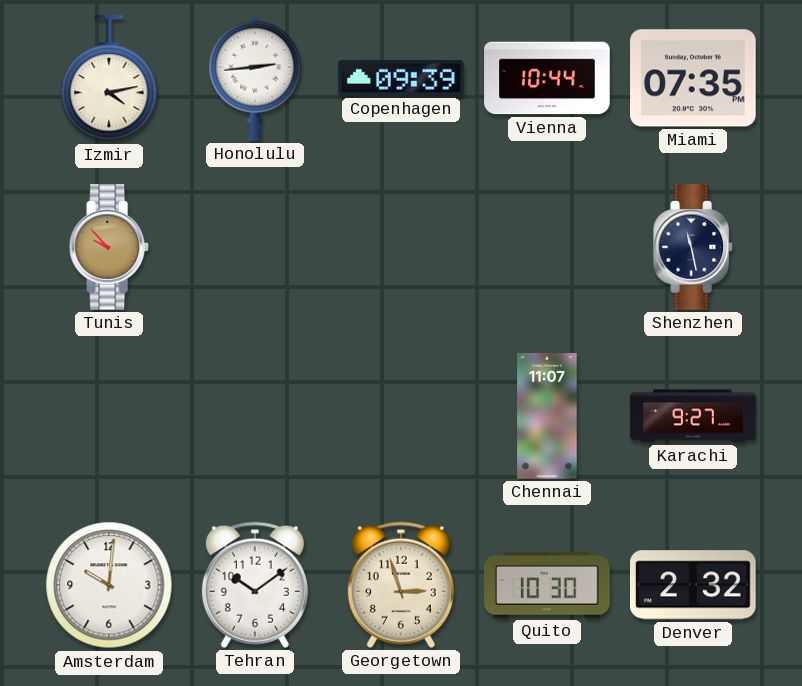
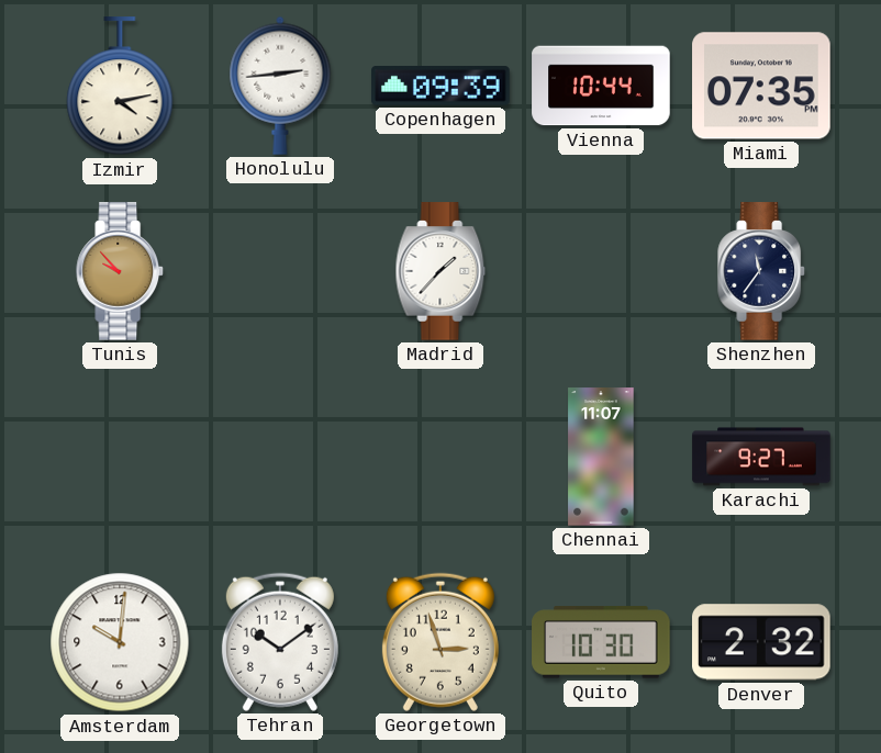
Madrid: none -> 1:37 (440, 271)
Shenzhen: 11:28 -> 11:36 (762, 271)
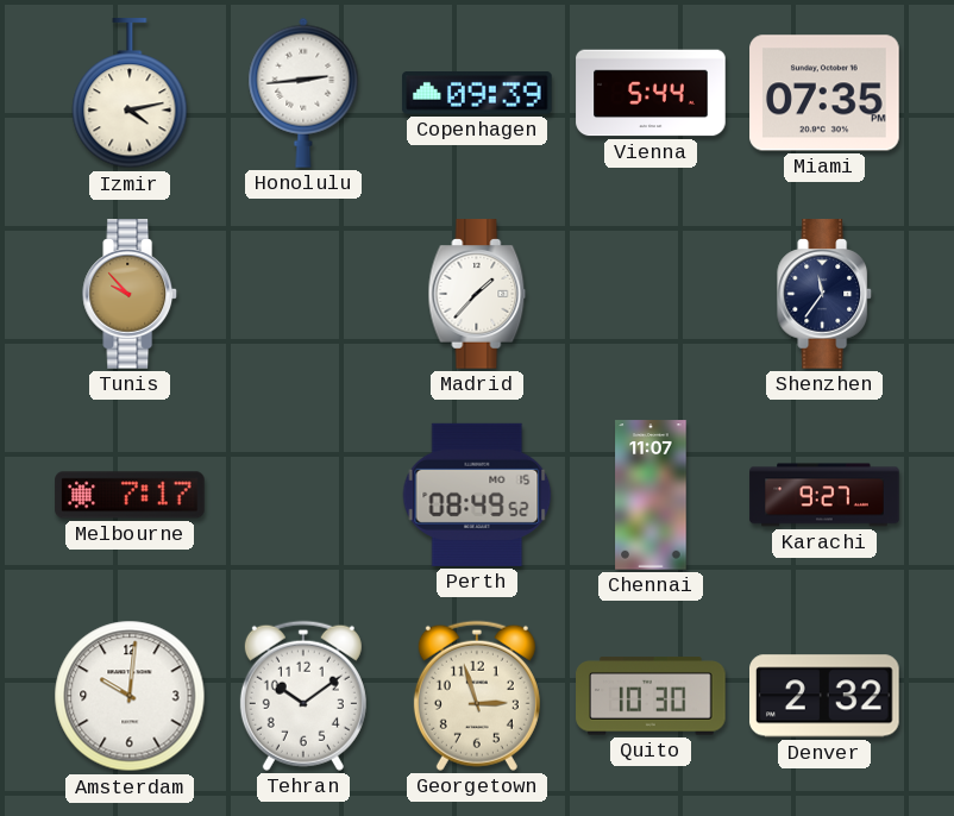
Vienna: 10:44 -> 5:44 (651, 93)
Melbourne: none -> 7:17 (130, 495)
Perth: none -> 08:49 (477, 495)
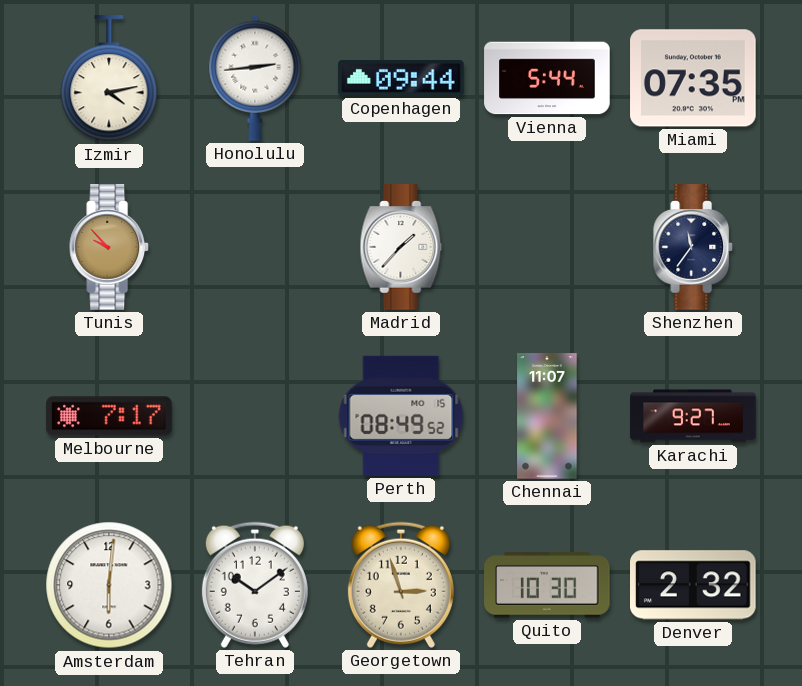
Copenhagen: 09:39 -> 09:44 (401, 79)
Amsterdam: 10:01 -> 6:01 (109, 585)
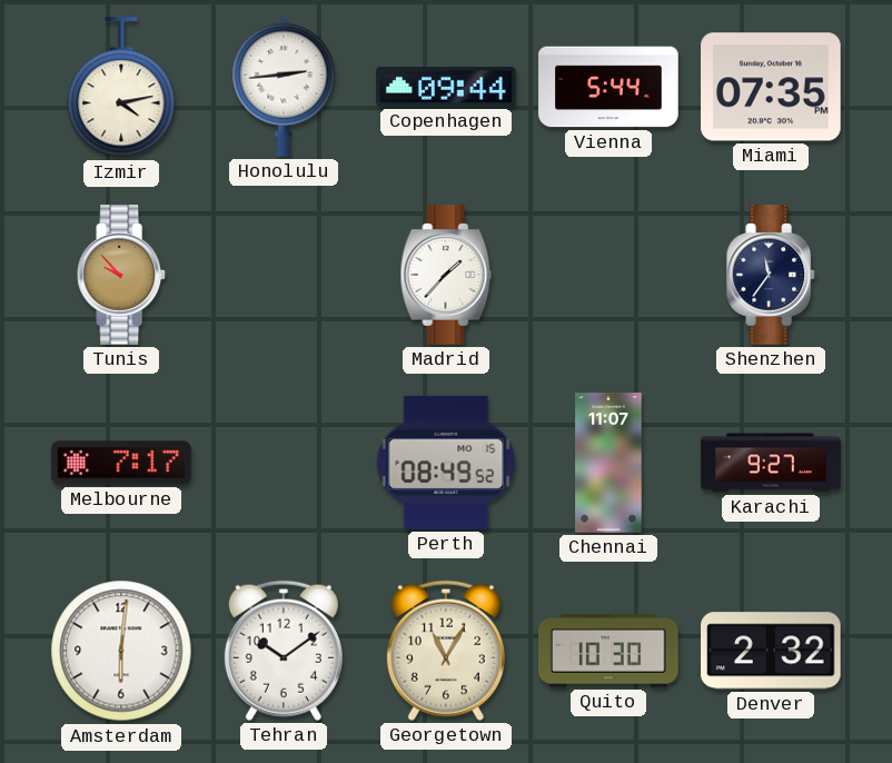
Georgetown: 2:57 -> 11:05 (446, 651)
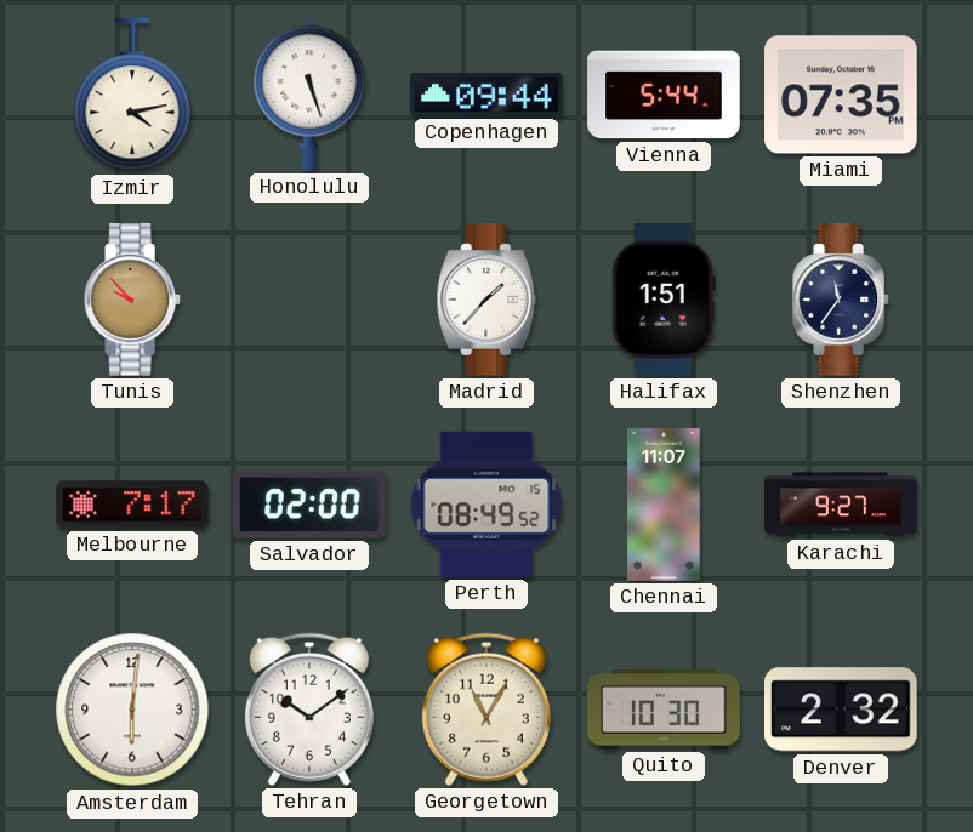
Honolulu: 2:44 -> 5:27 (309, 95)
Halifax: none -> 1:51 (664, 300)
Salvador: none -> 02:00 (311, 505)
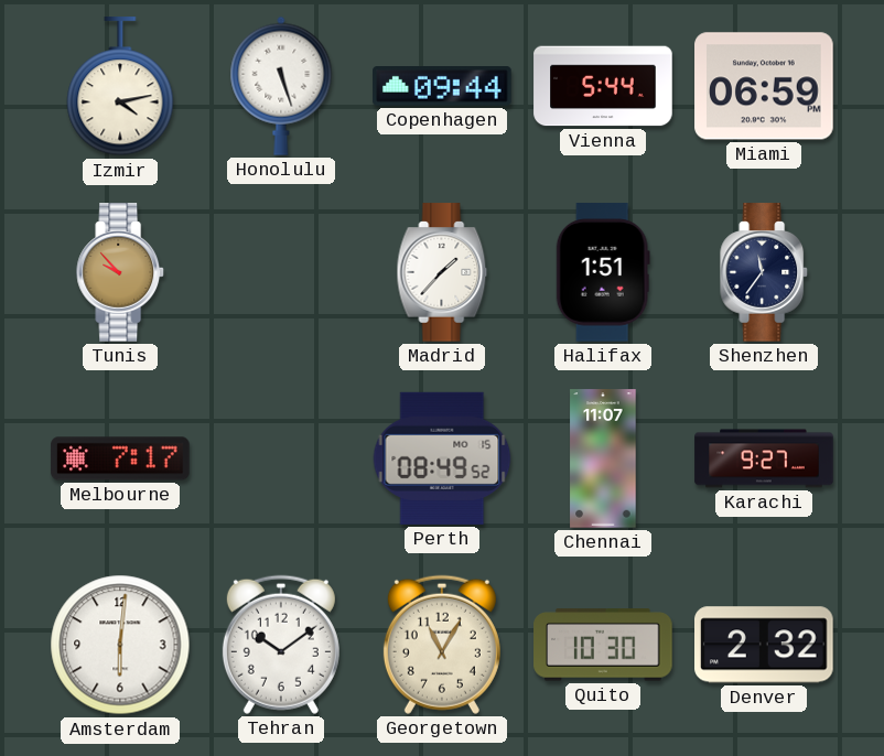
Miami: 07:35 -> 06:59 (764, 86)
Salvador: 02:00 -> none (311, 505)
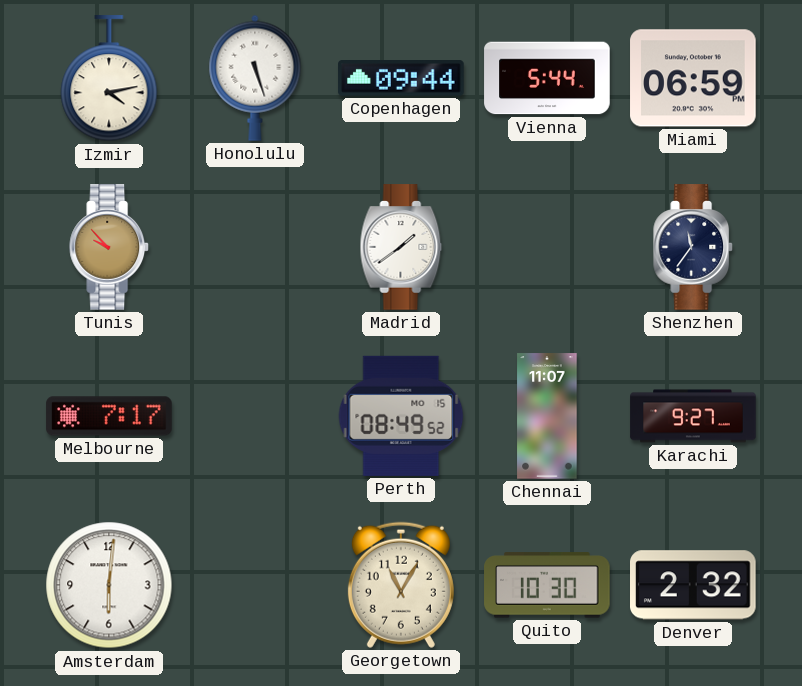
Madrid: 1:37 -> 1:39 (401, 247)
Halifax: 1:51 -> none (603, 272)
Tehran: 10:09 -> none (281, 645)
